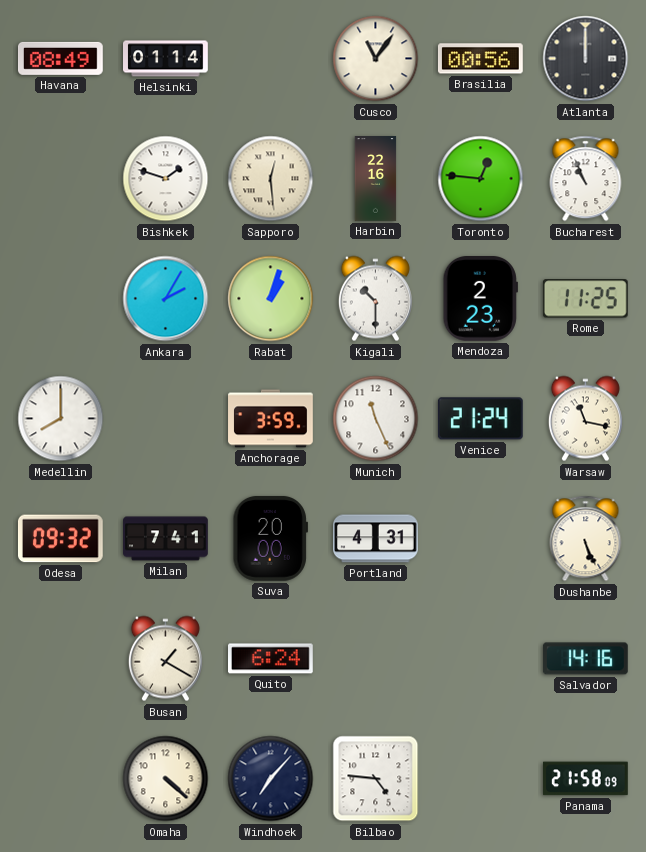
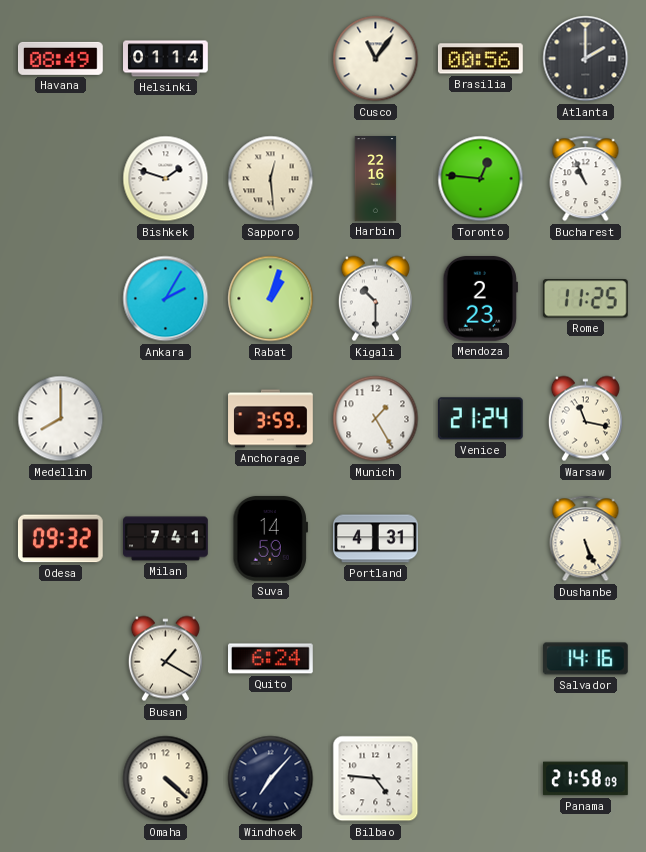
Atlanta: 12:00 -> 2:00 (586, 59)
Munich: 11:26 -> 1:25 (376, 419)
Suva: 20:00 -> 14:59 (270, 538)
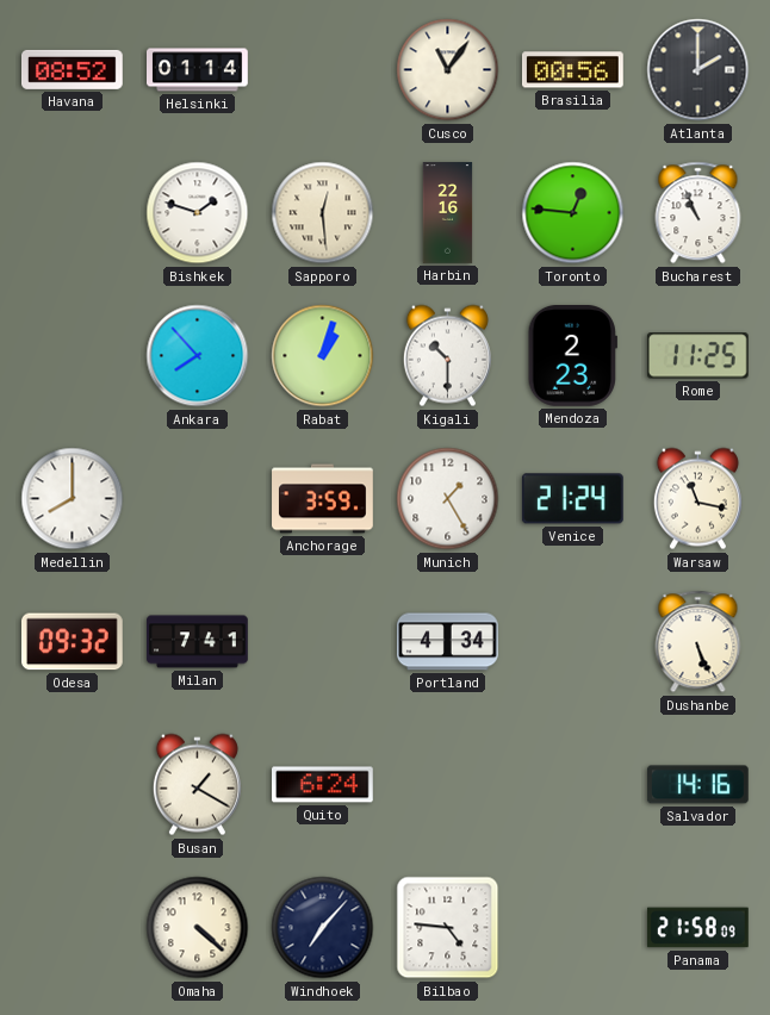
Havana: 08:49 -> 08:52 (73, 69)
Ankara: 2:05 -> 7:53 (198, 356)
Suva: 14:59 -> none (270, 538)
Portland: 4:31 -> 4:34 (448, 642)
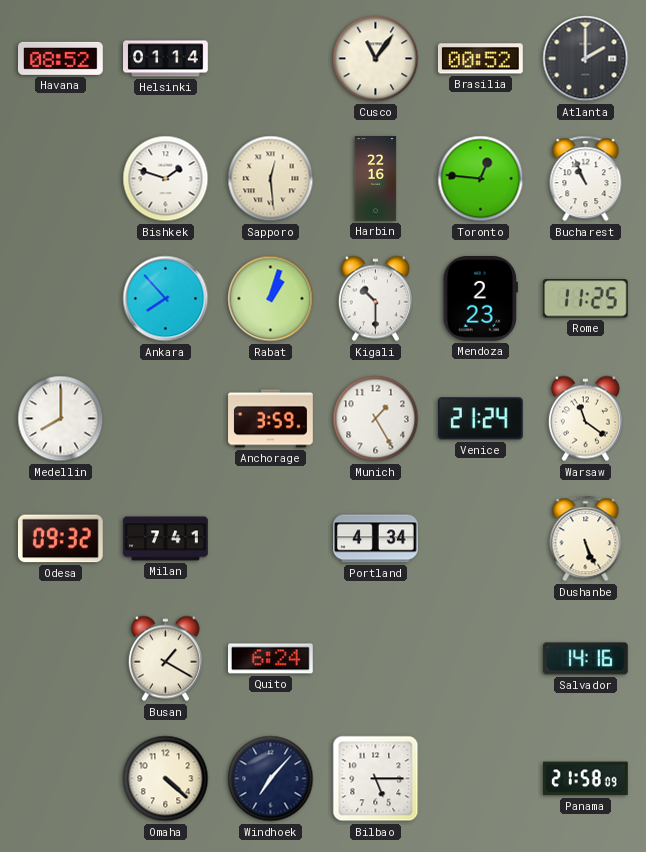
Brasilia: 00:56 -> 00:52 (480, 59)
Warsaw: 11:17 -> 11:21 (585, 419)
Bilbao: 4:46 -> 5:15 (376, 779)
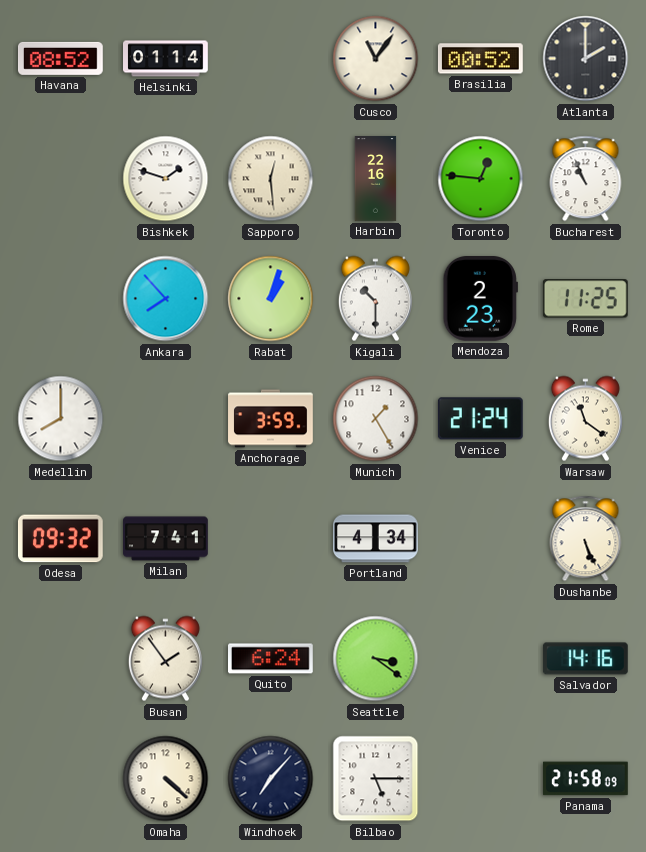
Busan: 1:20 -> 1:54 (165, 659)
Seattle: none -> 3:21 (376, 659)
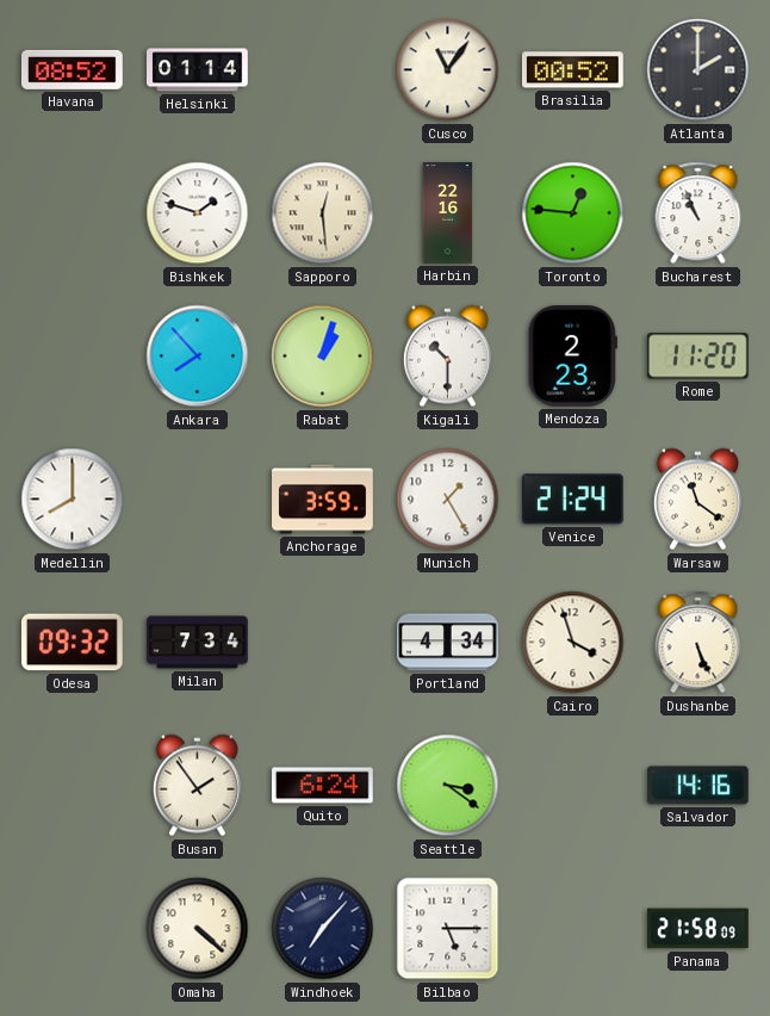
Rome: 11:25 -> 11:20 (697, 357)
Milan: 7:41 -> 7:34 (198, 643)
Cairo: none -> 3:57 (573, 643)
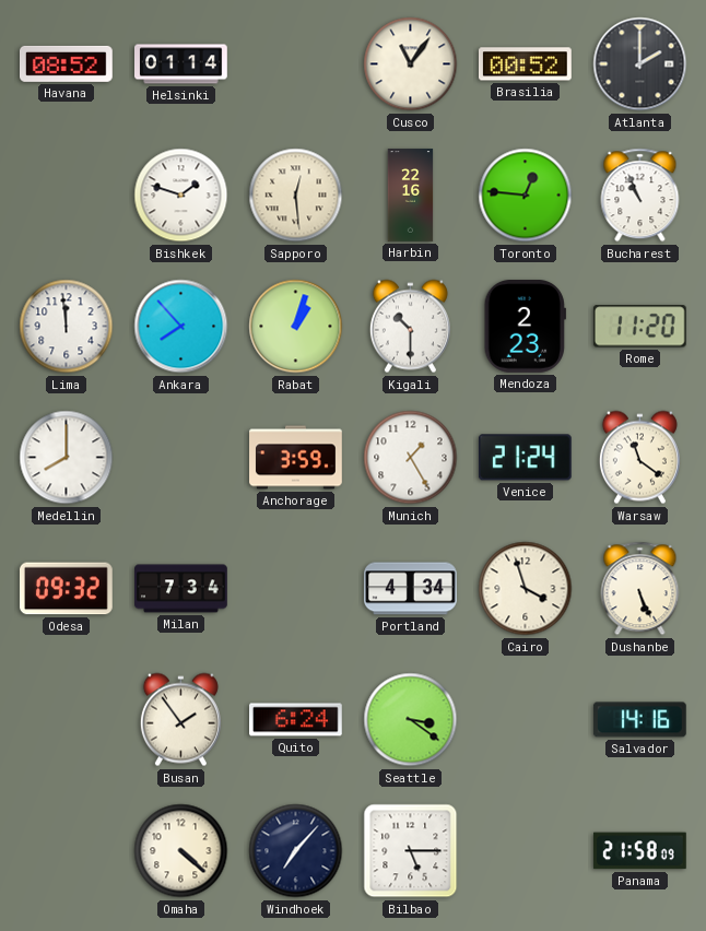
Lima: none -> 11:59 (67, 327)
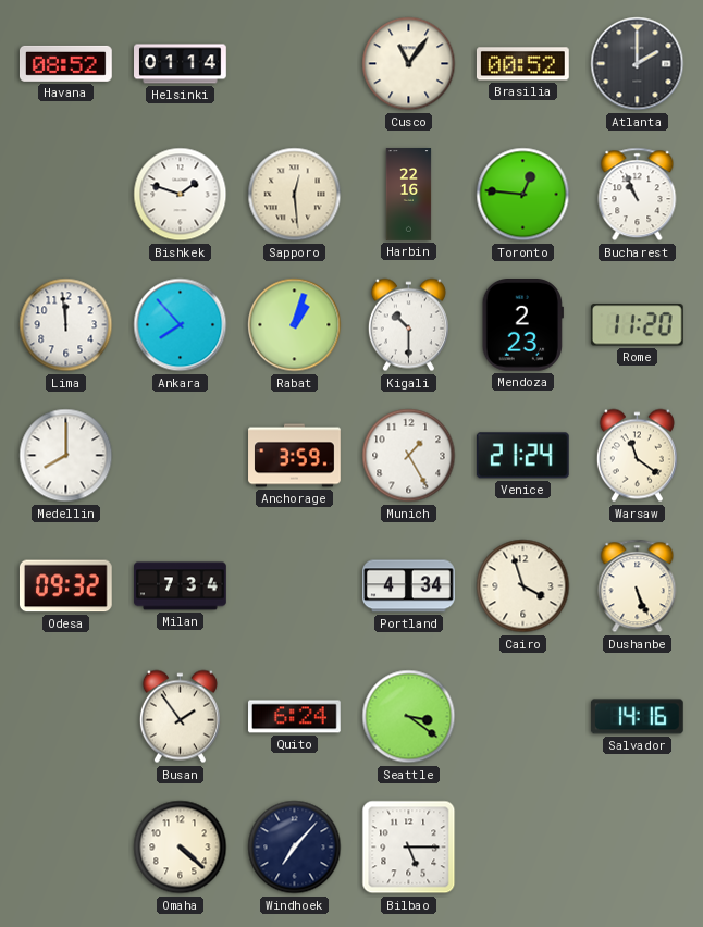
Panama: 21:58 -> none (639, 851)
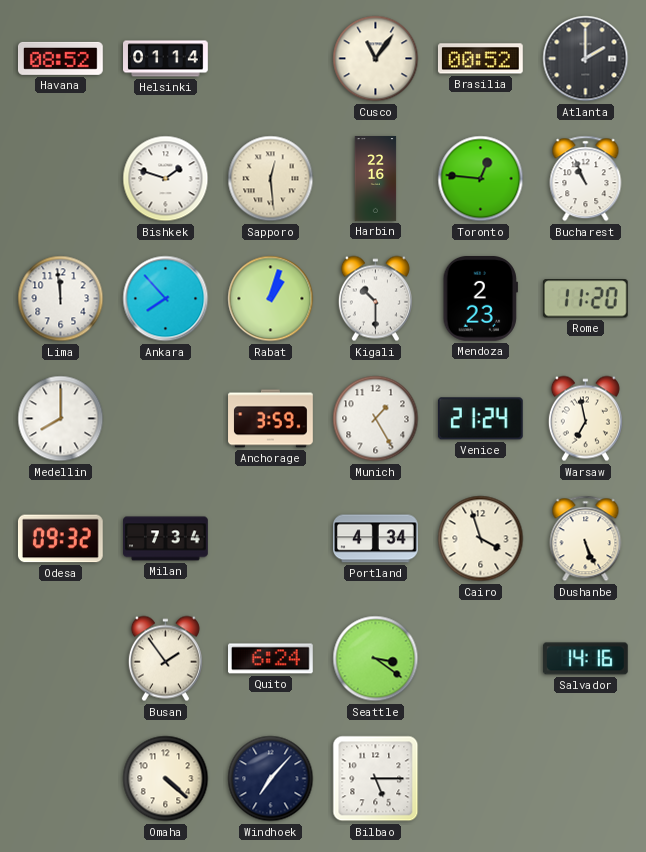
Warsaw: 11:21 -> 6:58 (585, 419)
